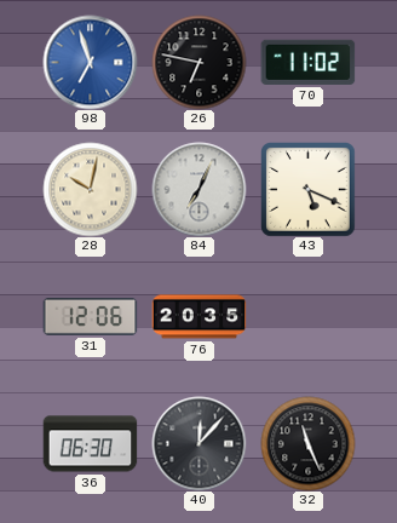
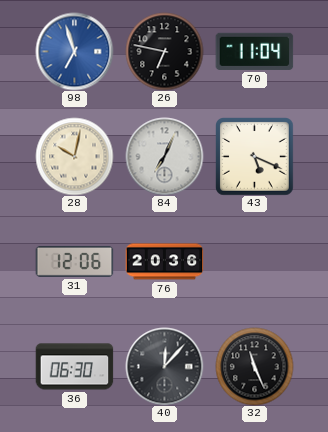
70: 11:02 -> 11:04 (254, 51)
76: 20:35 -> 20:36 (164, 262)
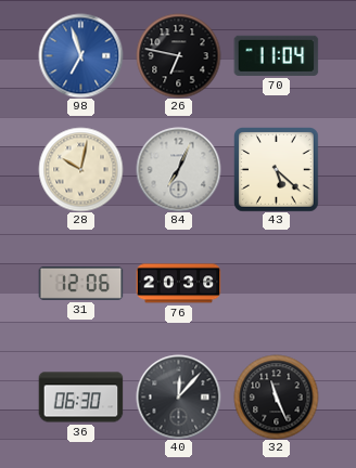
43: 5:19 -> 5:22 (276, 169)
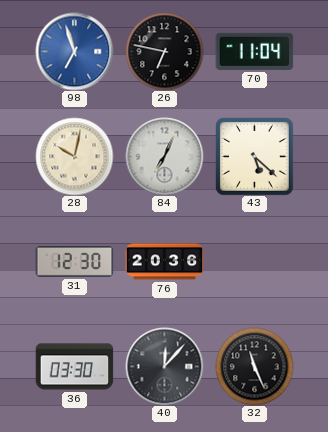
31: 12:06 -> 12:30 (74, 261)
36: 06:30 -> 03:30 (74, 367)
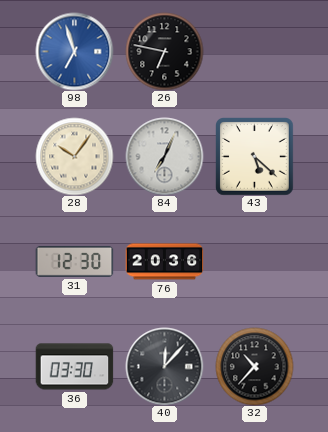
70: 11:04 -> none (254, 51)
28: 10:02 -> 10:06 (74, 156)
32: 11:26 -> 10:37 (254, 366)
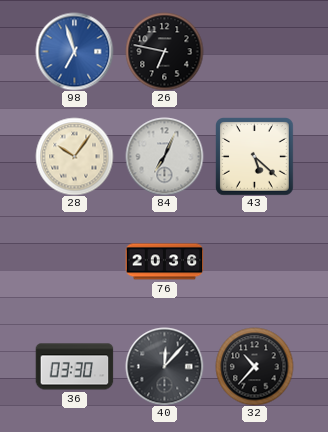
31: 12:30 -> none (74, 261)
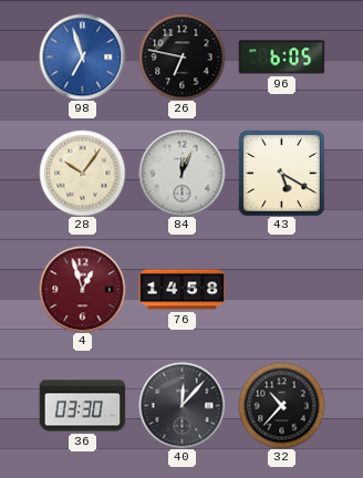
96: none -> 6:05 (281, 58)
84: 7:04 -> 12:04 (181, 173)
43: 5:22 -> 5:20 (281, 173)
4: none -> 12:57 (82, 289)
76: 20:36 -> 14:58 (181, 290)
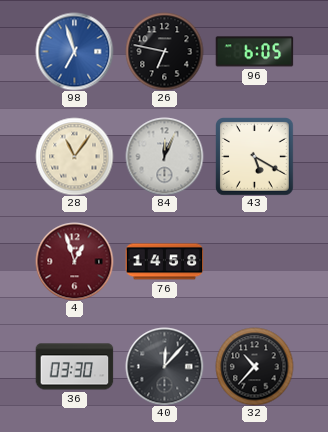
28: 10:06 -> 11:06 (74, 156)
